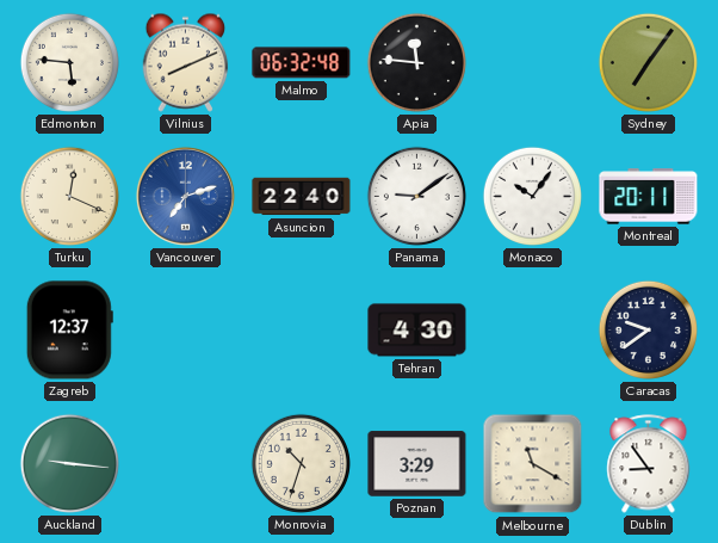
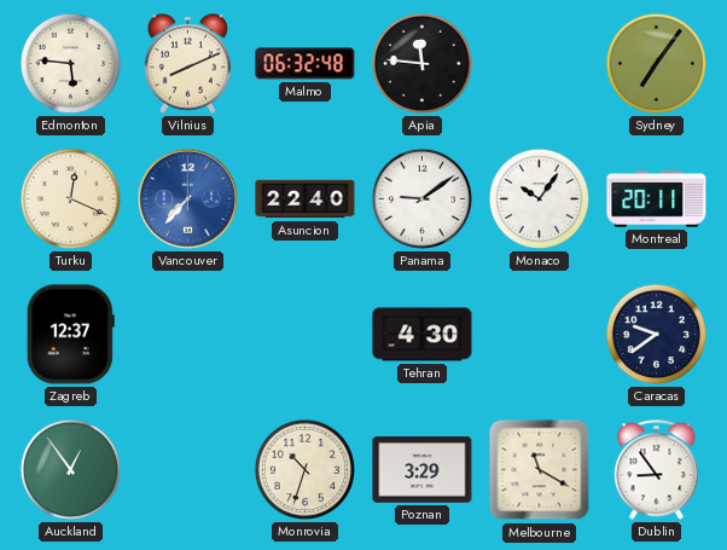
Vancouver: 7:12 -> 7:37 (187, 198)
Auckland: 9:16 -> 12:54 (70, 469)
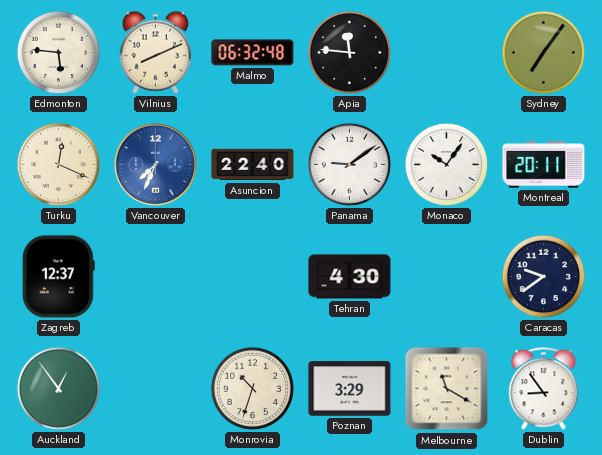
Vancouver: 7:37 -> 7:34 (155, 164)
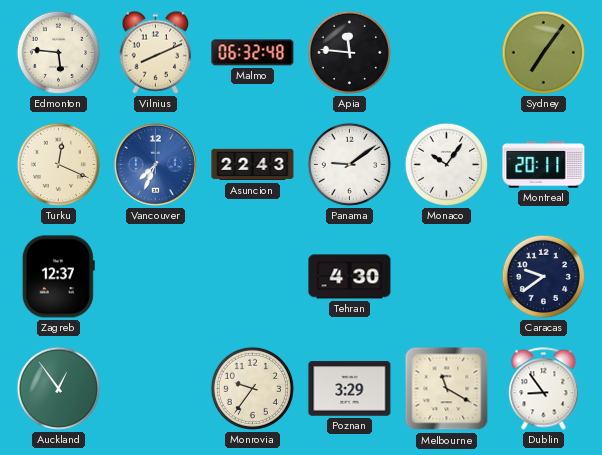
Asuncion: 22:40 -> 22:43 (253, 165)
Monrovia: 10:33 -> 9:36 (252, 388)
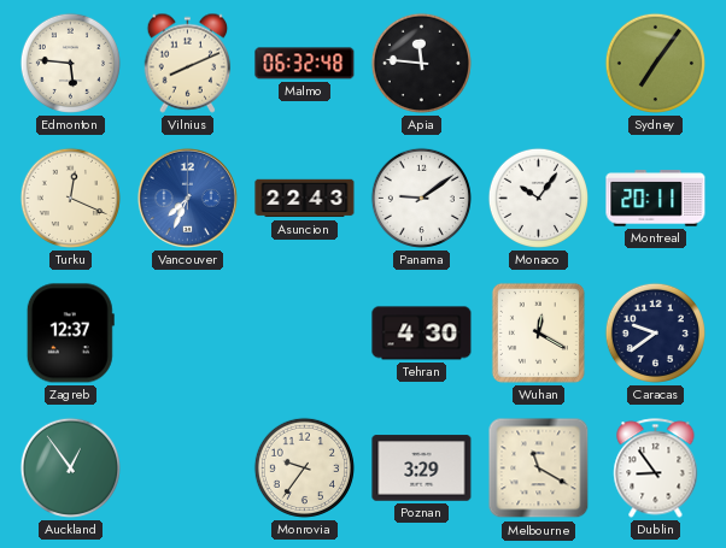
Wuhan: none -> 12:20 (538, 332)
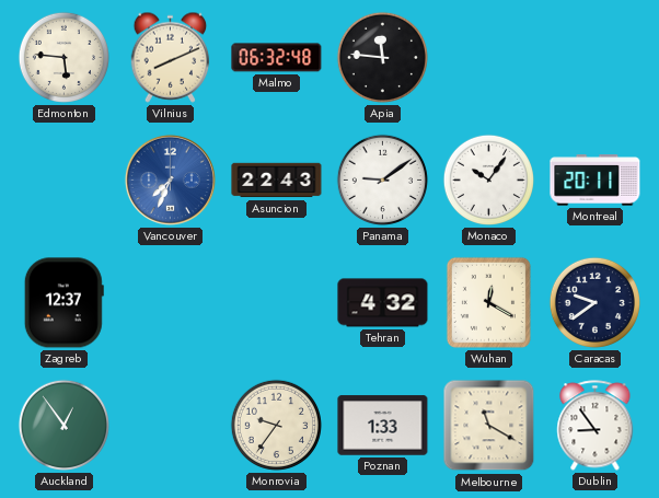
Sydney: 7:06 -> none (655, 63)
Turku: 12:19 -> none (70, 198)
Tehran: 4:30 -> 4:32 (383, 303)
Poznan: 3:29 -> 1:33 (383, 426)
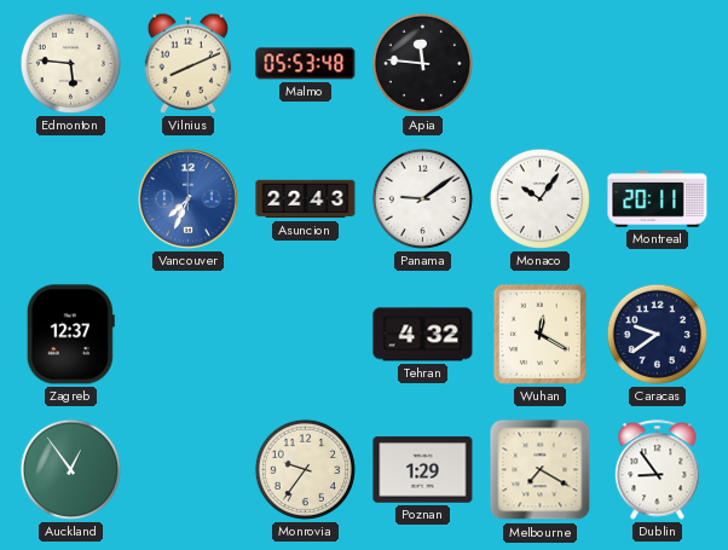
Malmo: 06:32 -> 05:53 (306, 64)
Poznan: 1:33 -> 1:29 (423, 470)
Melbourne: 11:20 -> 7:20 (541, 470)
